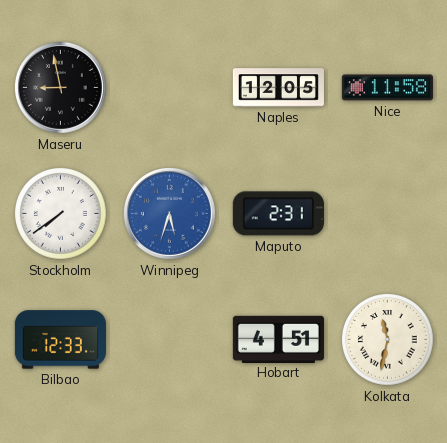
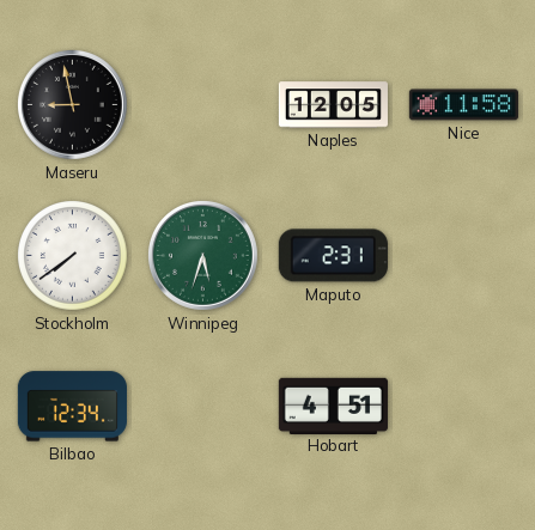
Winnipeg dial: blue -> green (202, 255)
Bilbao: 12:33 -> 12:34 (72, 407)
Kolkata: 11:32 -> none (388, 340)
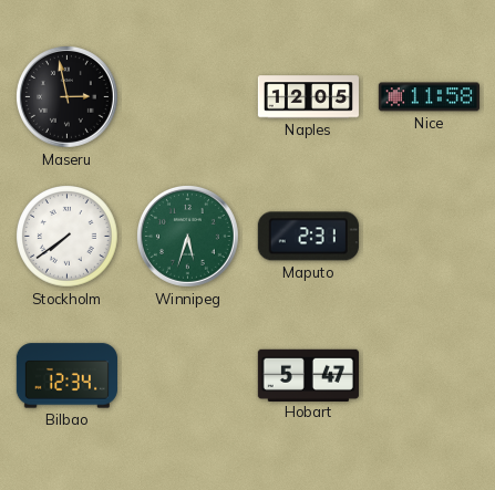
Maseru: 8:58 -> 2:58 (66, 96)
Hobart: 4:51 -> 5:47 (308, 375)
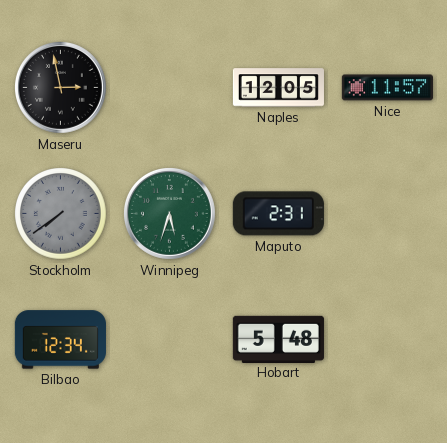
Nice: 11:58 -> 11:57 (387, 88)
Stockholm dial: white -> grey (61, 214)
Hobart: 5:47 -> 5:48 (278, 339)
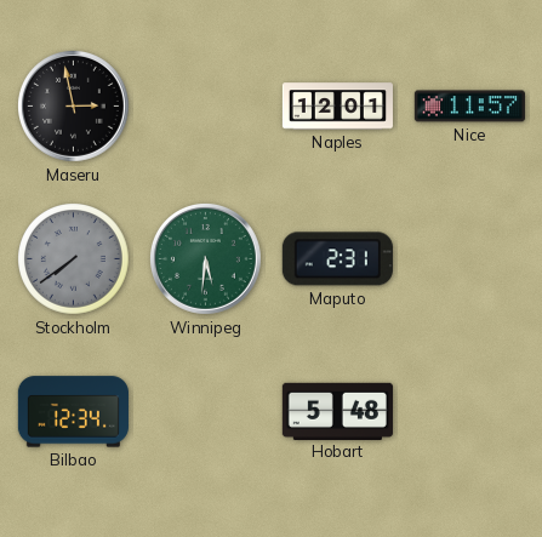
Naples: 12:05 -> 12:01 (337, 107)
Winnipeg: 5:33 -> 5:31 (205, 258)
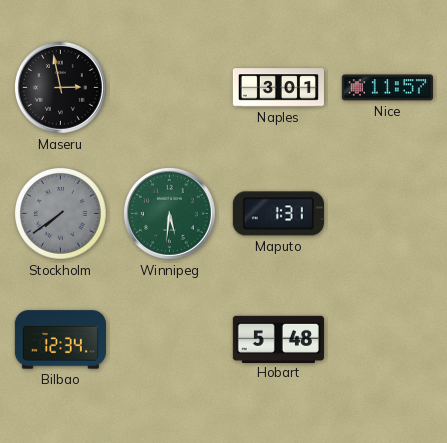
Naples: 12:01 -> 3:01 (278, 88)
Maputo: 2:31 -> 1:31 (278, 214)
